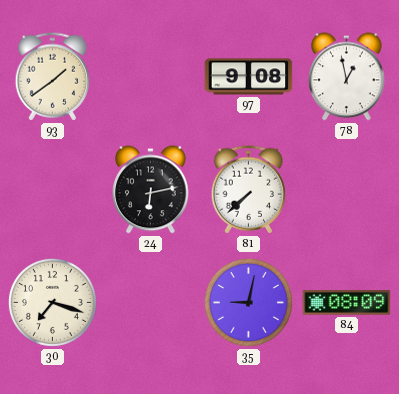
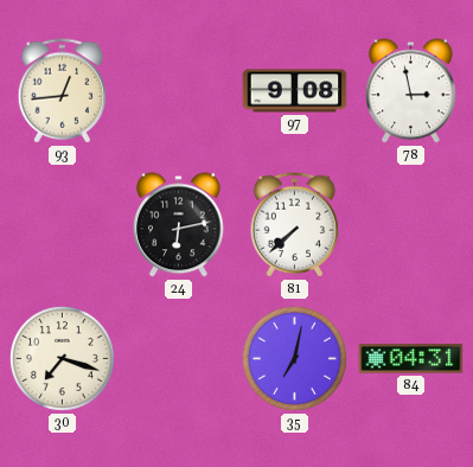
93: 1:39 -> 12:44 (63, 91)
78: 12:58 -> 2:58 (411, 91)
35: 9:02 -> 7:02 (294, 358)
84: 08:09 -> 04:31 (411, 359)
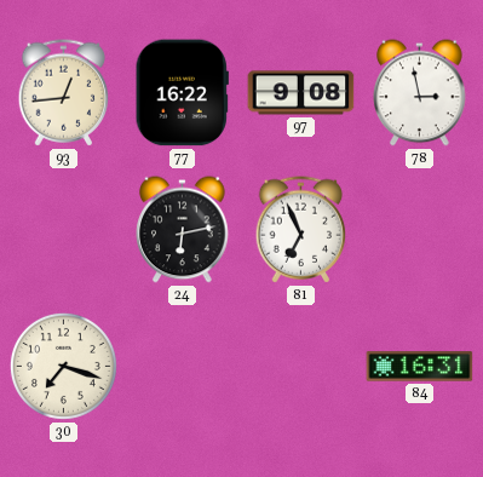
77: none -> 16:22 (182, 93)
81: 7:38 -> 6:56 (301, 230)
35: 7:02 -> none (294, 358)
84: 04:31 -> 16:31 (420, 367)
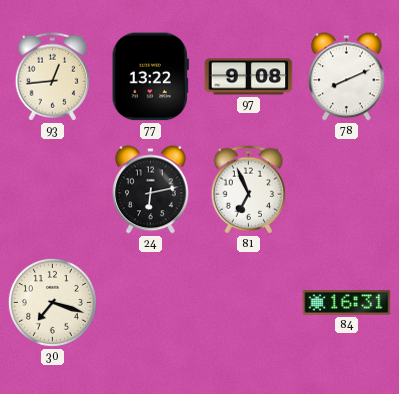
77: 16:22 -> 13:22 (150, 77)
78: 2:58 -> 8:11 (347, 77)
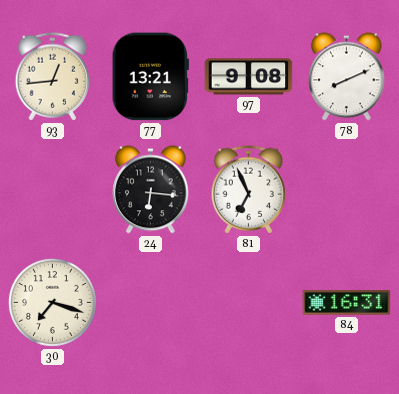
77: 13:22 -> 13:21 (150, 77)
24: 6:13 -> 6:16 (151, 190)
